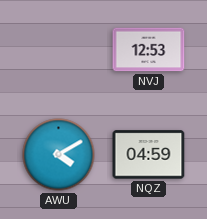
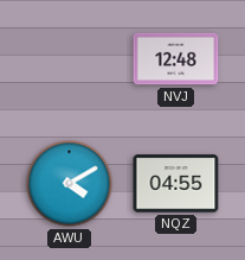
NVJ: 12:53 -> 12:48 (176, 59)
NQZ: 04:59 -> 04:55 (176, 184)
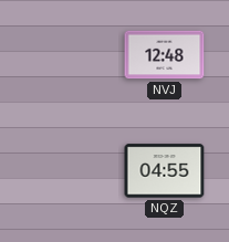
AWU: 4:10 -> none (70, 184)
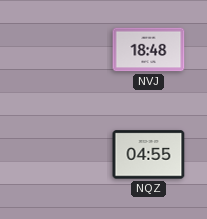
NVJ: 12:48 -> 18:48 (149, 50)
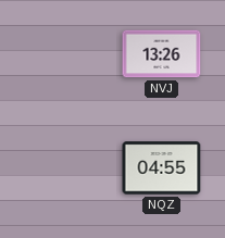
NVJ: 18:48 -> 13:26 (162, 54)
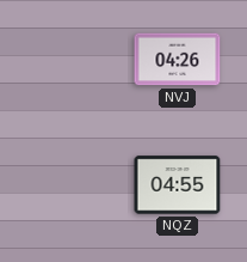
NVJ: 13:26 -> 04:26 (178, 60)
